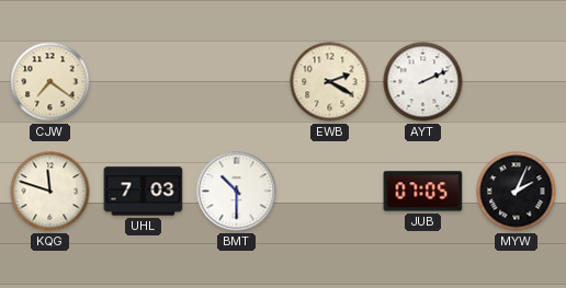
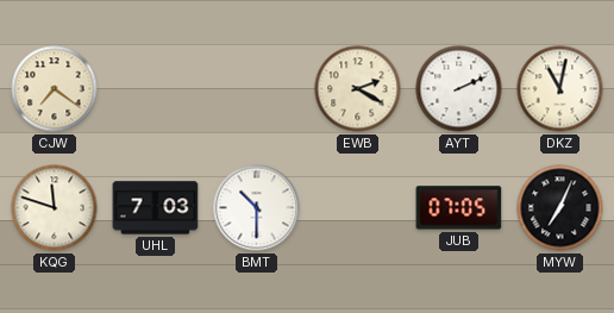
DKZ: none -> 11:02 (560, 89)
MYW: 2:04 -> 7:04 (560, 208)
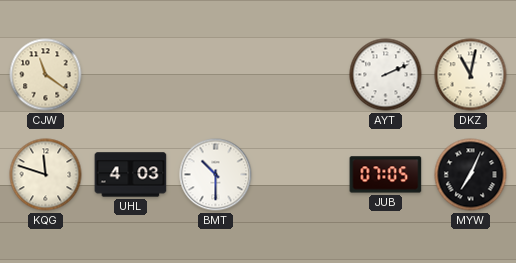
CJW: 7:21 -> 11:21 (46, 75)
EWB: 2:20 -> none (358, 89)
UHL: 7:03 -> 4:03 (131, 175)
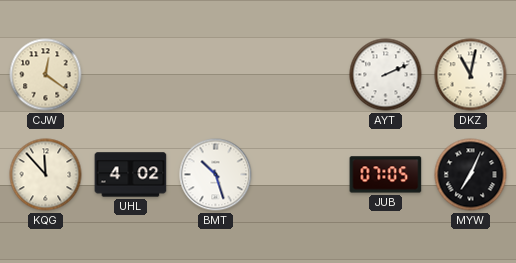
CJW: 11:21 -> 12:21 (46, 75)
KQG: 11:48 -> 11:53 (46, 175)
UHL: 4:03 -> 4:02 (131, 175)
BMT: 10:30 -> 10:27 (216, 175)
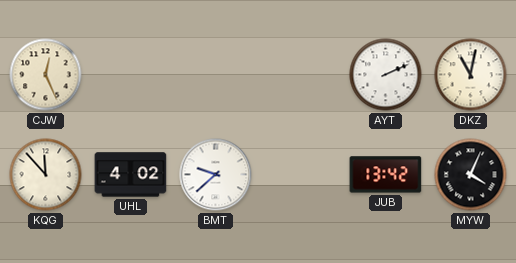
CJW: 12:21 -> 12:26 (46, 75)
BMT: 10:27 -> 9:38 (216, 175)
JUB: 07:05 -> 13:42 (386, 175)
MYW: 7:04 -> 4:04 (471, 175)
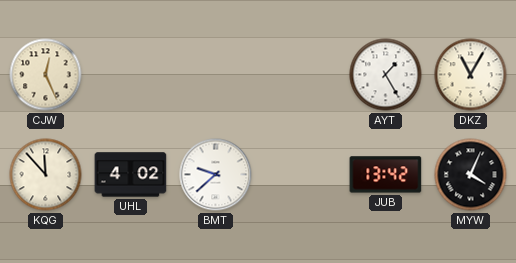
AYT: 2:11 -> 1:25 (386, 75)
DKZ: 11:02 -> 11:05 (471, 75)
